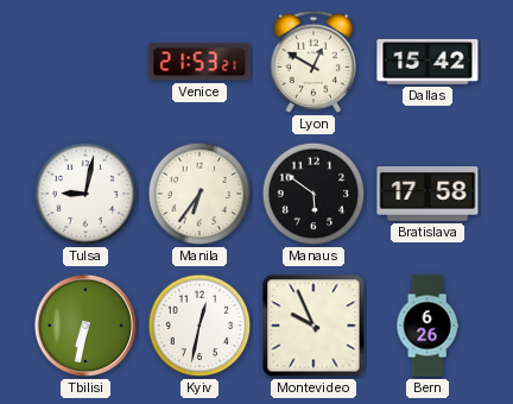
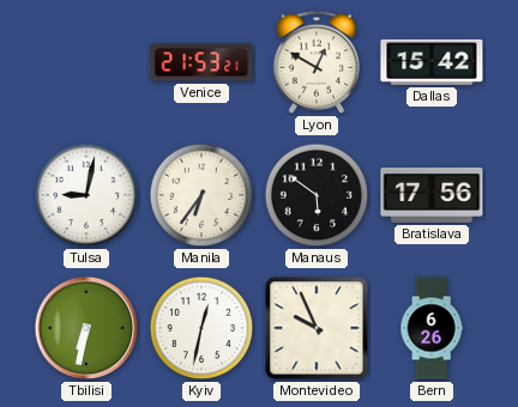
Bratislava: 17:58 -> 17:56 (432, 195)
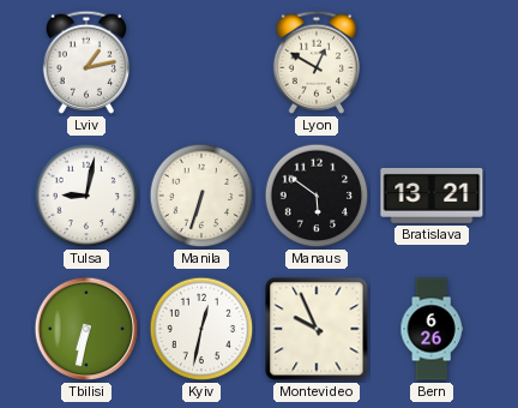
Lviv: none -> 1:13 (85, 62)
Venice: 21:53 -> none (201, 62)
Dallas: 15:42 -> none (432, 62)
Manila: 6:36 -> 6:33 (201, 196)
Bratislava: 17:56 -> 13:21 (432, 196)
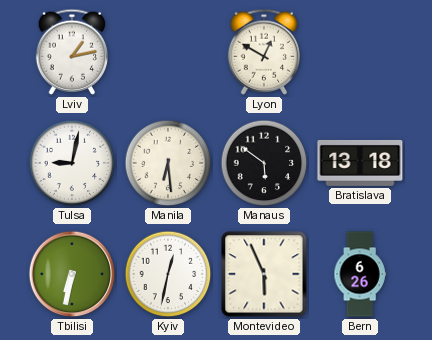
Manila: 6:33 -> 6:29 (168, 163)
Bratislava: 13:21 -> 13:18 (360, 163)
Montevideo: 9:56 -> 5:56 (264, 274)
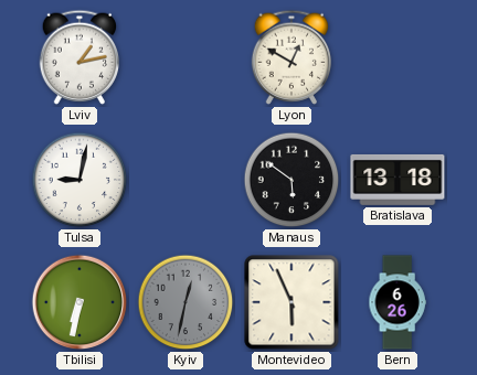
Manila: 6:29 -> none (168, 163)
Kyiv dial: white -> grey (185, 302)
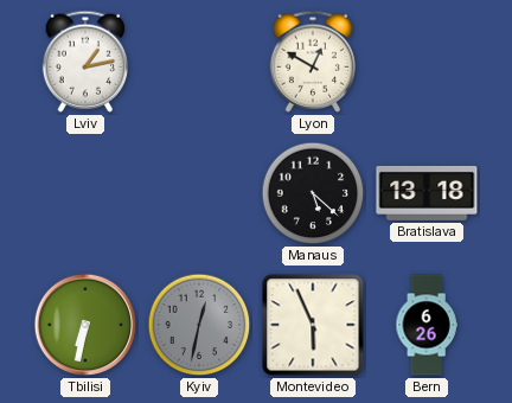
Tulsa: 9:02 -> none (79, 180)
Manaus: 5:51 -> 5:22 (313, 193)
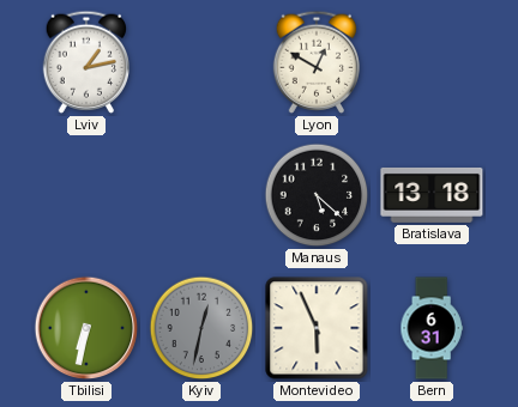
Bern: 6:26 -> 6:31 (432, 328)
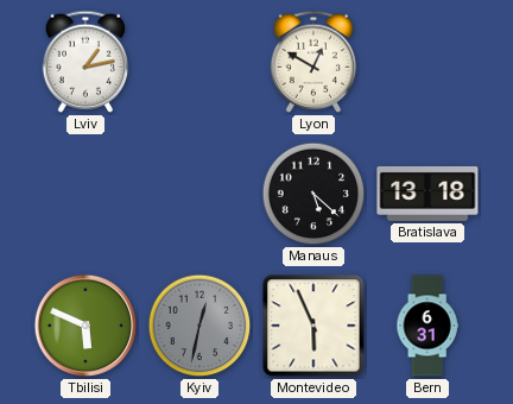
Tbilisi: 6:32 -> 5:49 (85, 326)
